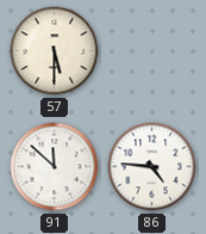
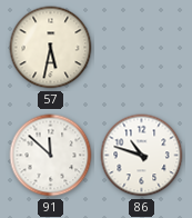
57: 5:30 -> 5:32 (51, 48)
86: 4:46 -> 10:48 (142, 156)
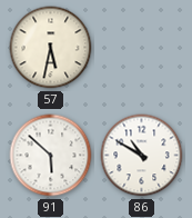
91: 11:52 -> 5:52 (51, 156)
86: 10:48 -> 10:50 (142, 156)
